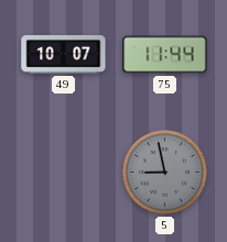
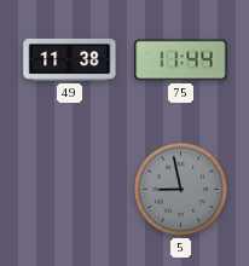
49: 10:07 -> 11:38 (70, 59)
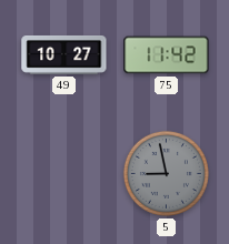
49: 11:38 -> 10:27 (64, 54)
75: 11:44 -> 11:42 (167, 55)
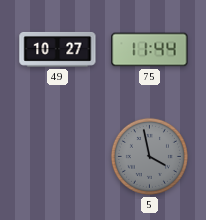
75: 11:42 -> 11:44 (150, 50)
5: 8:58 -> 3:58 (149, 156)
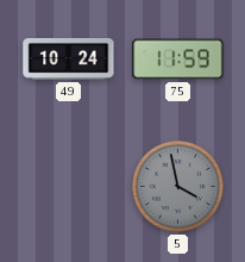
49: 10:27 -> 10:24 (69, 58)
75: 11:44 -> 11:59 (178, 60)
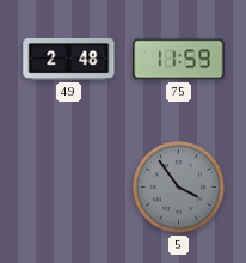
49: 10:24 -> 2:48 (69, 59)
5: 3:58 -> 3:54 (178, 186)
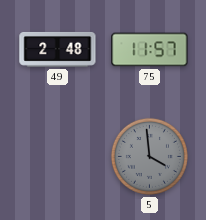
75: 11:59 -> 11:57 (150, 50)
5: 3:54 -> 3:59 (149, 156)
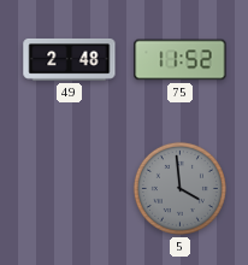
75: 11:57 -> 11:52 (181, 60)
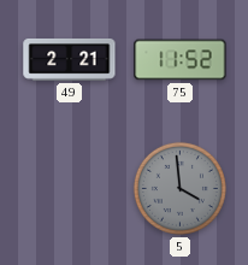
49: 2:48 -> 2:21 (70, 59)
